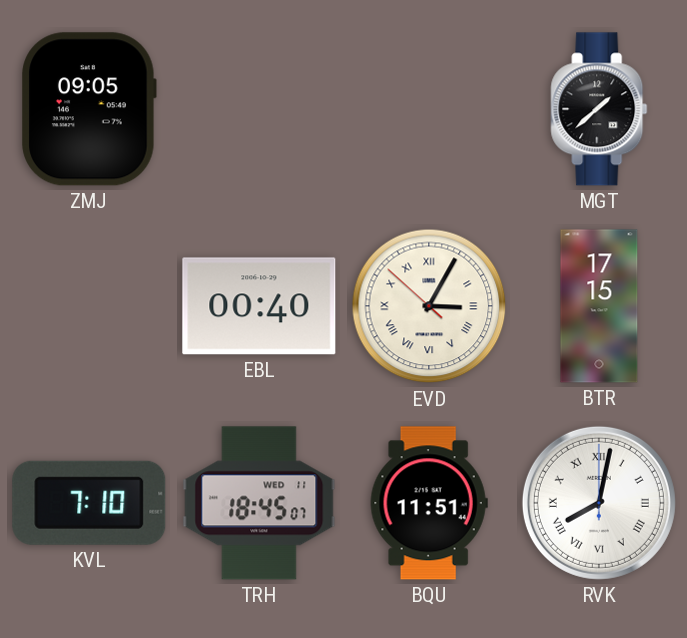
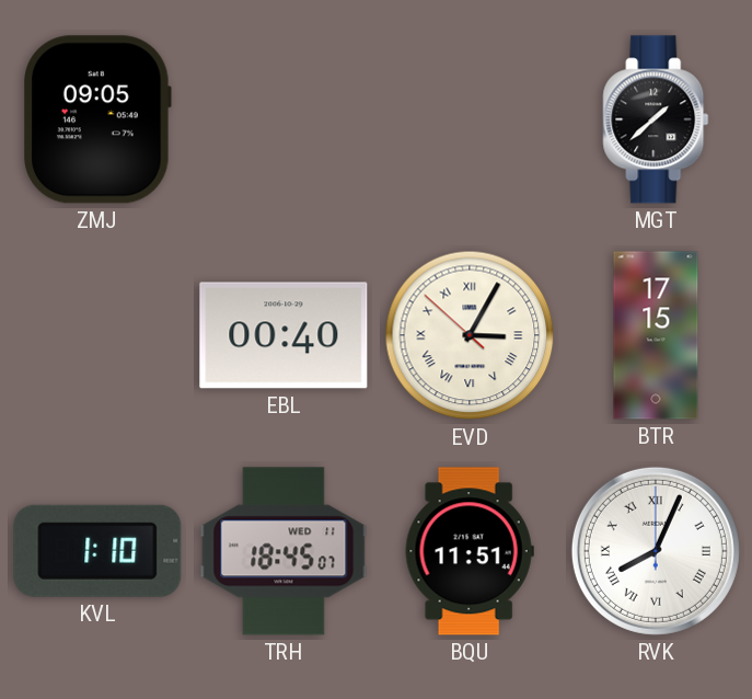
KVL: 7:10 -> 1:10 (97, 551)
RVK: 8:02 -> 8:04 (656, 551)
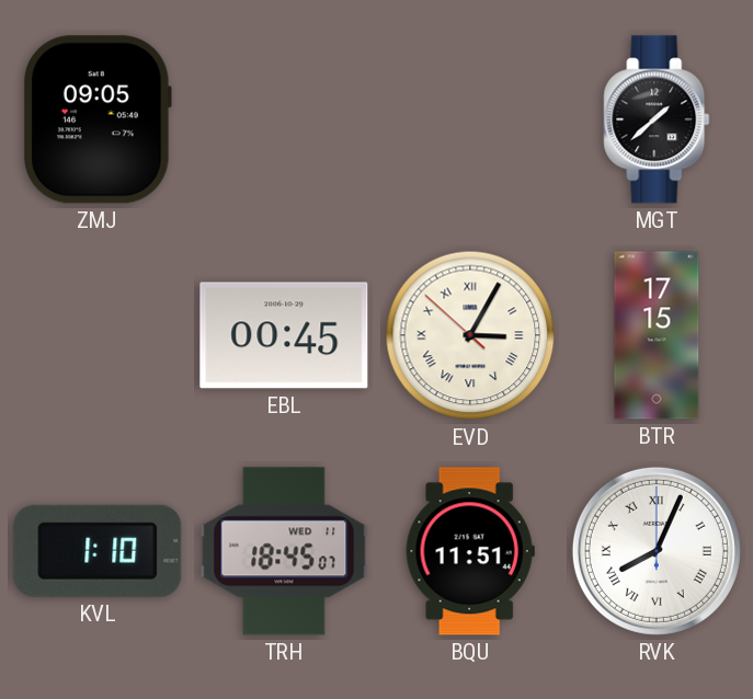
EBL: 00:40 -> 00:45 (284, 335)
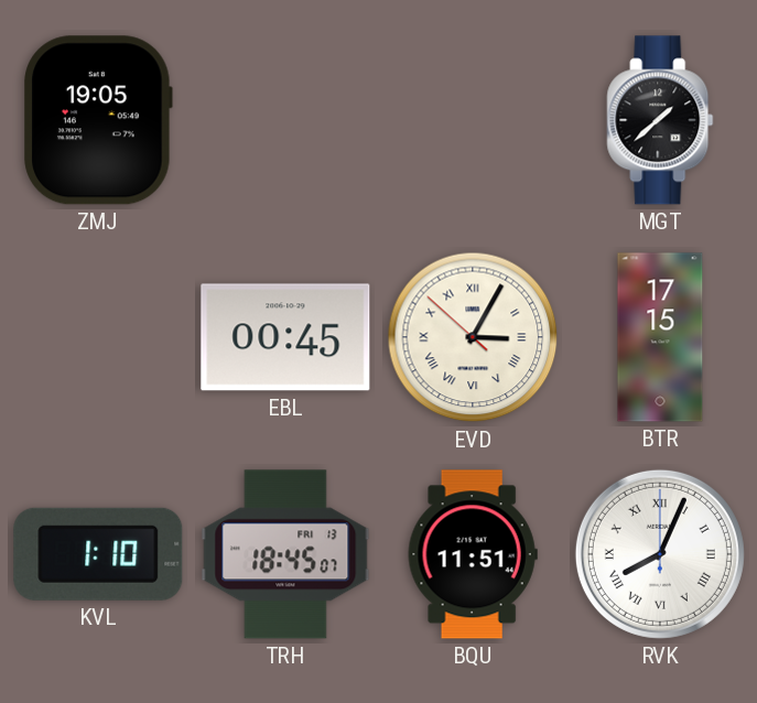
ZMJ: 09:05 -> 19:05 (98, 120)
TRH date: WED 11 -> FRI 13 (285, 554)
